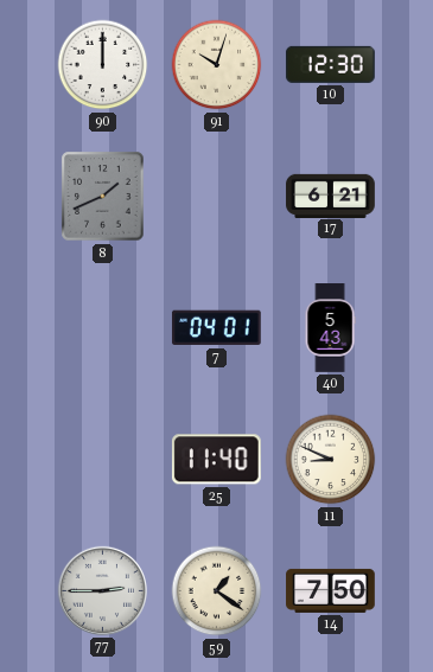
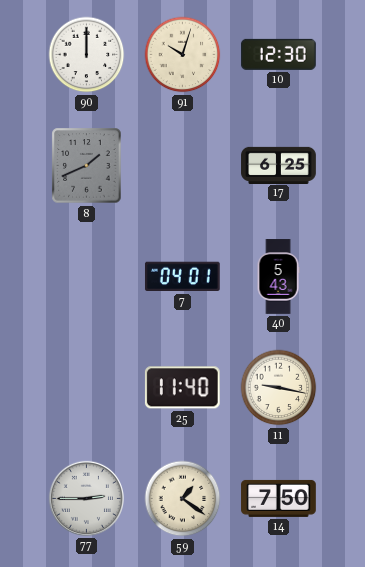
17: 6:21 -> 6:25 (279, 165)
11: 8:49 -> 9:17 (279, 388)
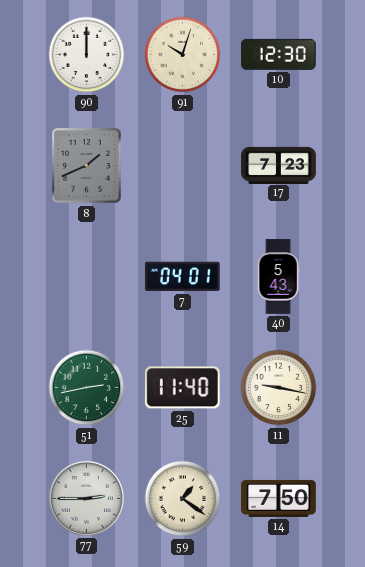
17: 6:25 -> 7:23 (279, 165)
51: none -> 2:43 (87, 388)
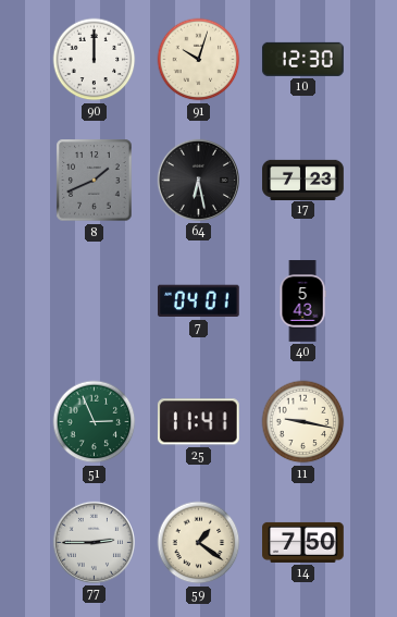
64: none -> 6:28 (198, 180)
51: 2:43 -> 2:56 (95, 422)
25: 11:40 -> 11:41 (198, 422)
